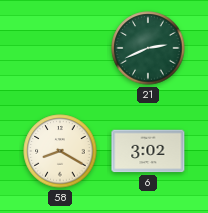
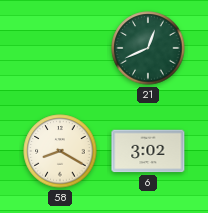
21: 2:41 -> 12:41 (148, 48)
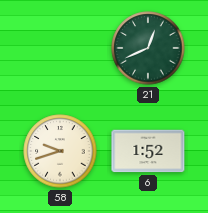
58: 8:20 -> 9:42 (60, 151)
6: 3:02 -> 1:52 (148, 151)
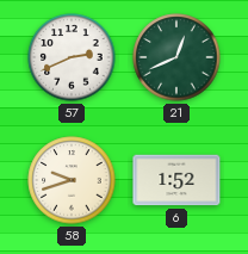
57: none -> 2:41 (72, 57)
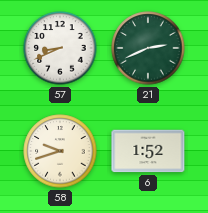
57: 2:41 -> 8:41 (60, 48)
21: 12:41 -> 2:41 (148, 48)
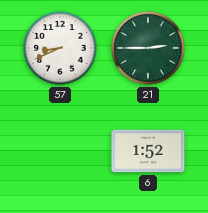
21: 2:41 -> 2:45 (148, 48)
58: 9:42 -> none (60, 151)
